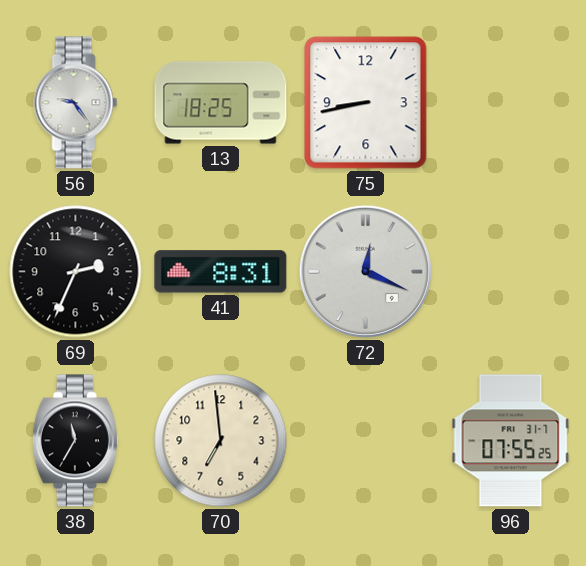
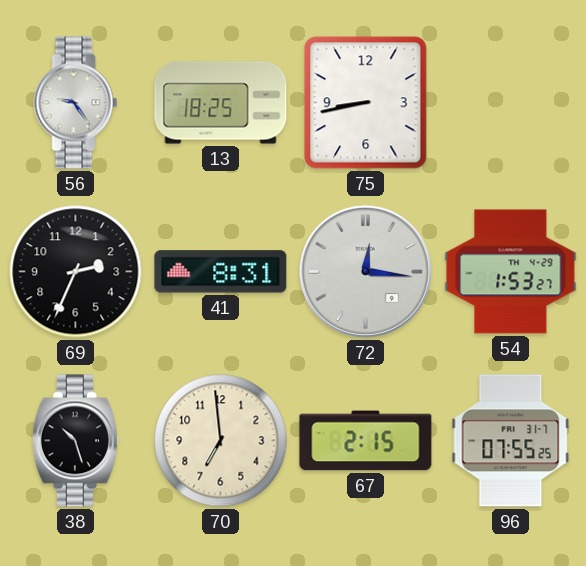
72: 12:19 -> 12:16 (365, 271)
54: none -> 1:53 (511, 272)
38: 11:35 -> 10:27 (75, 441)
67: none -> 2:15 (366, 441)
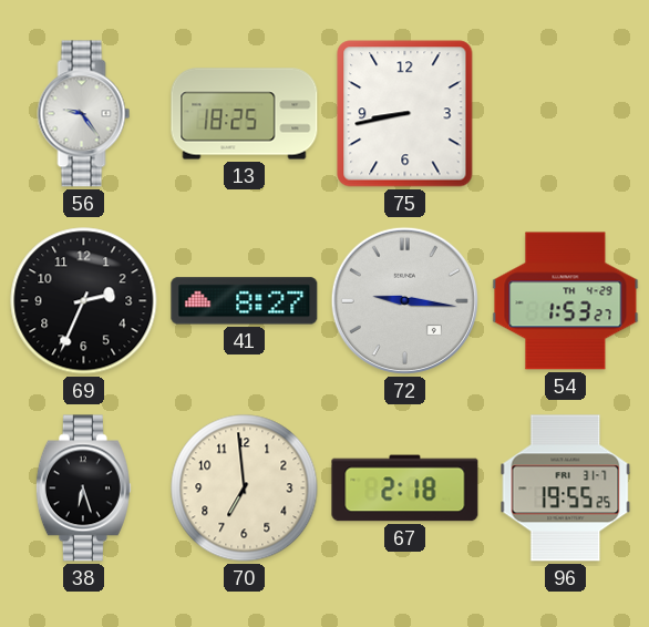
41: 8:31 -> 8:27 (245, 301)
72: 12:16 -> 9:16 (404, 300)
38: 10:27 -> 6:27 (83, 489)
67: 2:15 -> 2:18 (405, 489)
96: 07:55 -> 19:55 (566, 489)
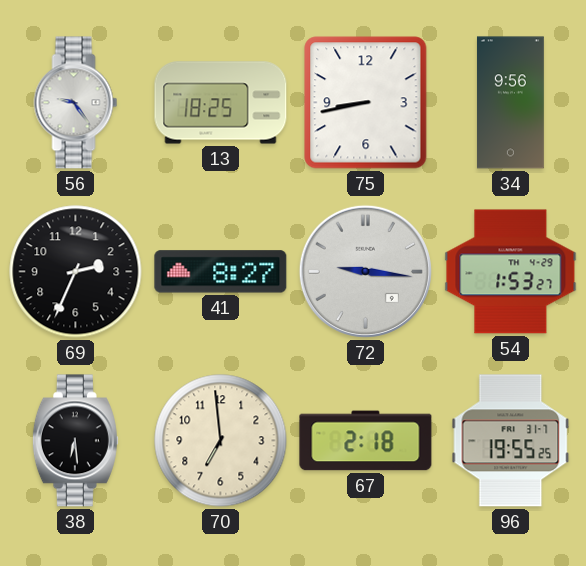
34: none -> 9:56 (510, 103)
38: 6:27 -> 6:29 (75, 441)
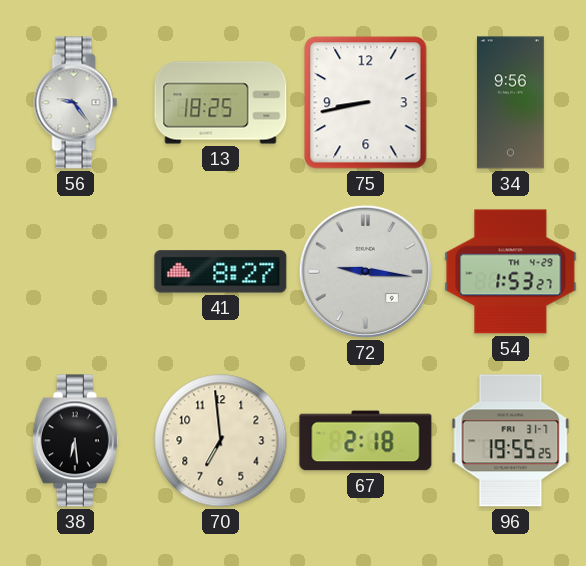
69: 2:34 -> none (76, 272)
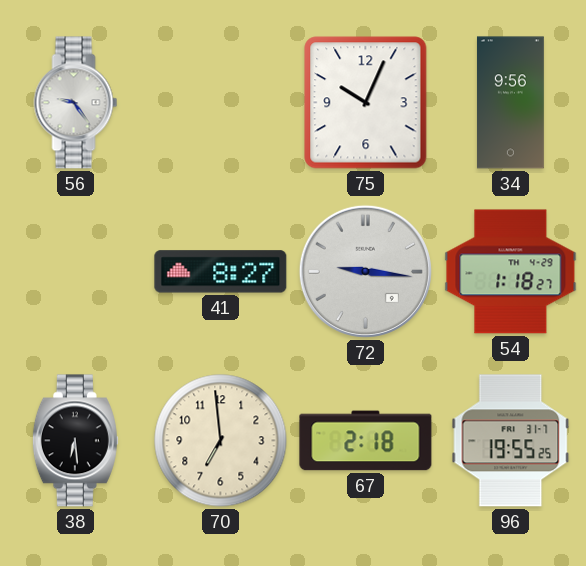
13: 18:25 -> none (221, 103)
75: 8:43 -> 10:04 (366, 103)
54: 1:53 -> 1:18 (511, 272)
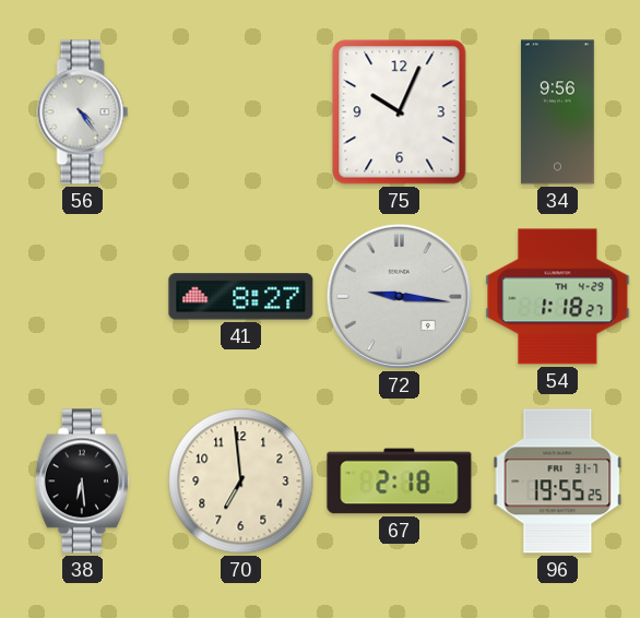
56: 9:24 -> 4:24 (83, 112)
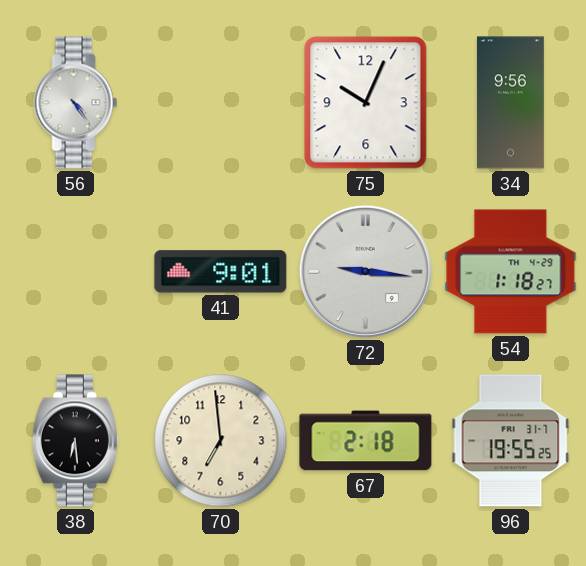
41: 8:27 -> 9:01 (221, 272)
